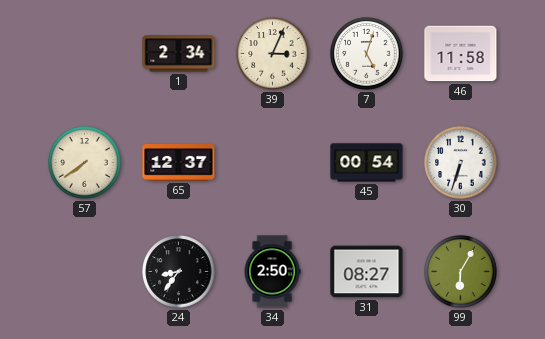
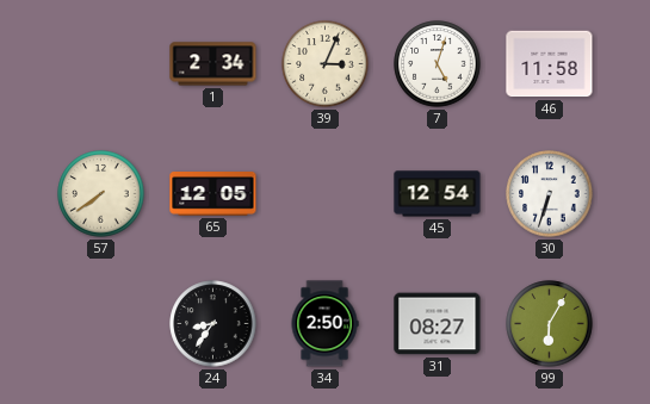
65: 12:37 -> 12:05 (213, 194)
45: 00:54 -> 12:54 (438, 194)
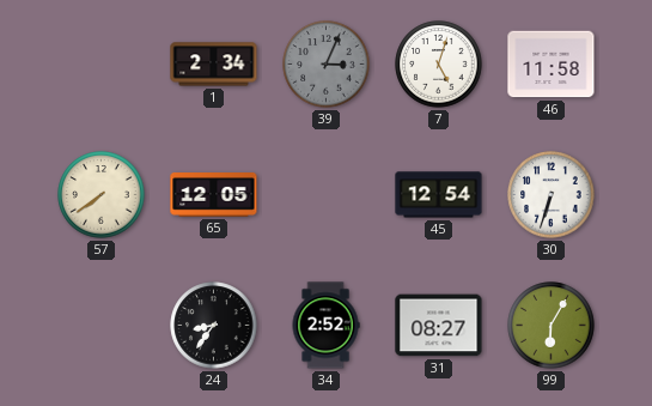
39 dial: cream -> grey (327, 65)
34: 2:50 -> 2:52 (325, 326)
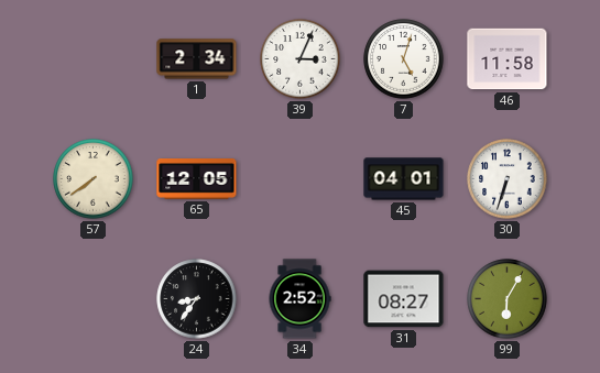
39 dial: grey -> white (301, 59)
45: 12:54 -> 04:01 (404, 179)
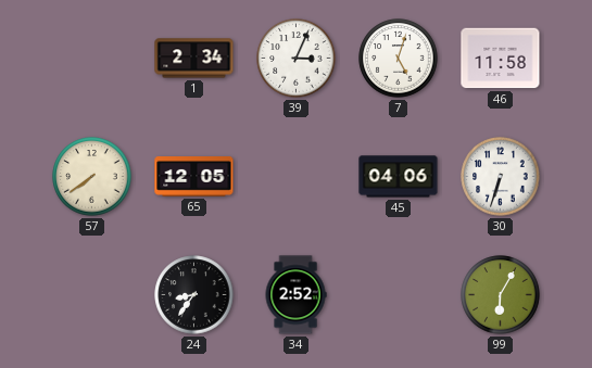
45: 04:01 -> 04:06 (399, 177)
31: 08:27 -> none (404, 299)
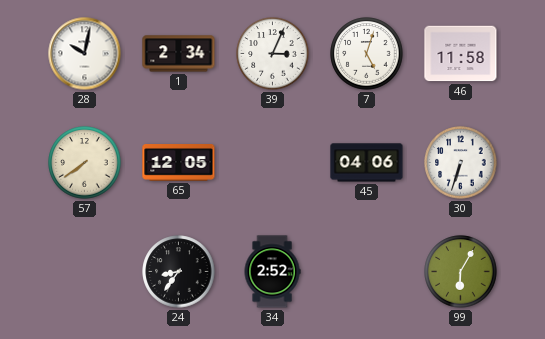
28: none -> 10:02 (85, 54)
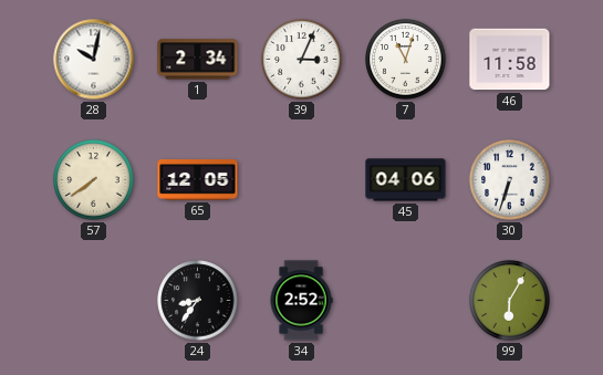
7: 5:03 -> 11:03 (406, 60)
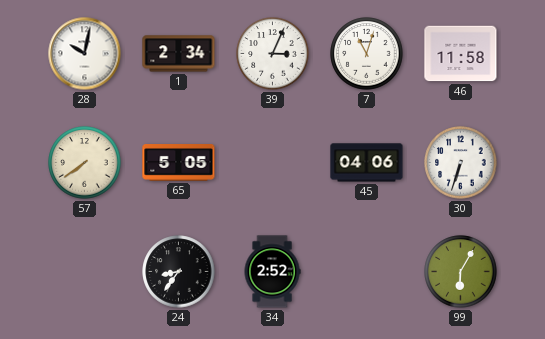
65: 12:05 -> 5:05 (179, 163)
